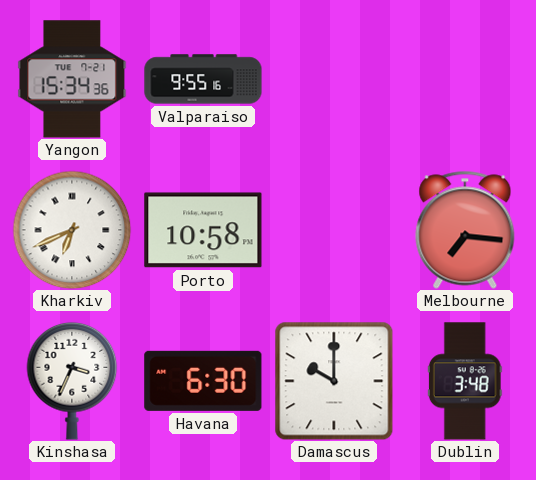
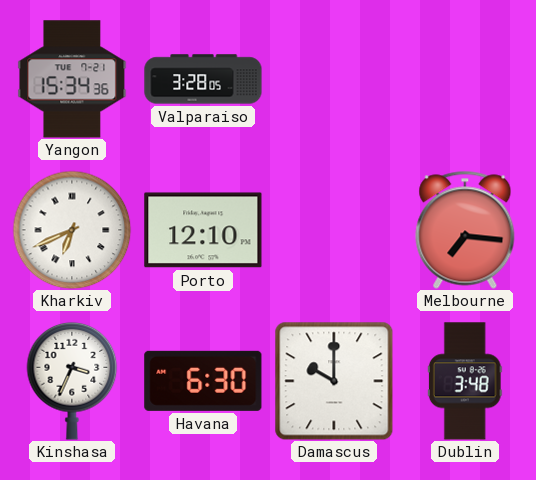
Valparaiso: 9:55 -> 3:28 (203, 79)
Porto: 10:58 -> 12:10 (203, 230)
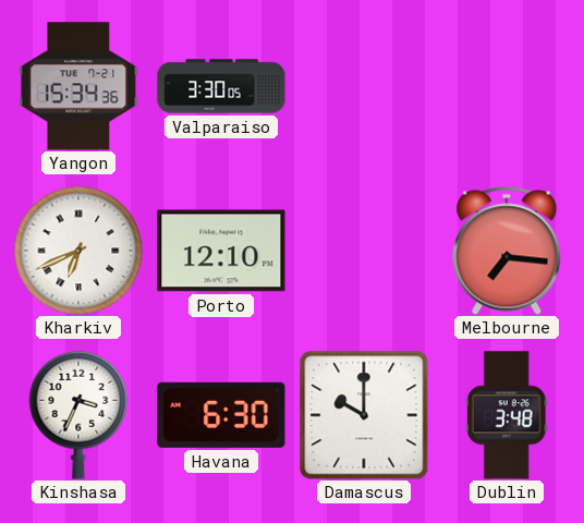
Valparaiso: 3:28 -> 3:30 (221, 86)
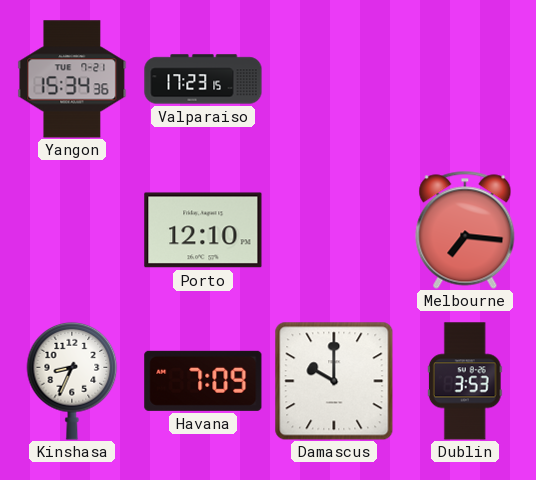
Valparaiso: 3:30 -> 17:23 (203, 79)
Kharkiv: 6:41 -> none (78, 251)
Kinshasa: 3:34 -> 8:34 (72, 381)
Havana: 6:30 -> 7:09 (203, 381)
Dublin: 3:48 -> 3:53 (465, 381)
